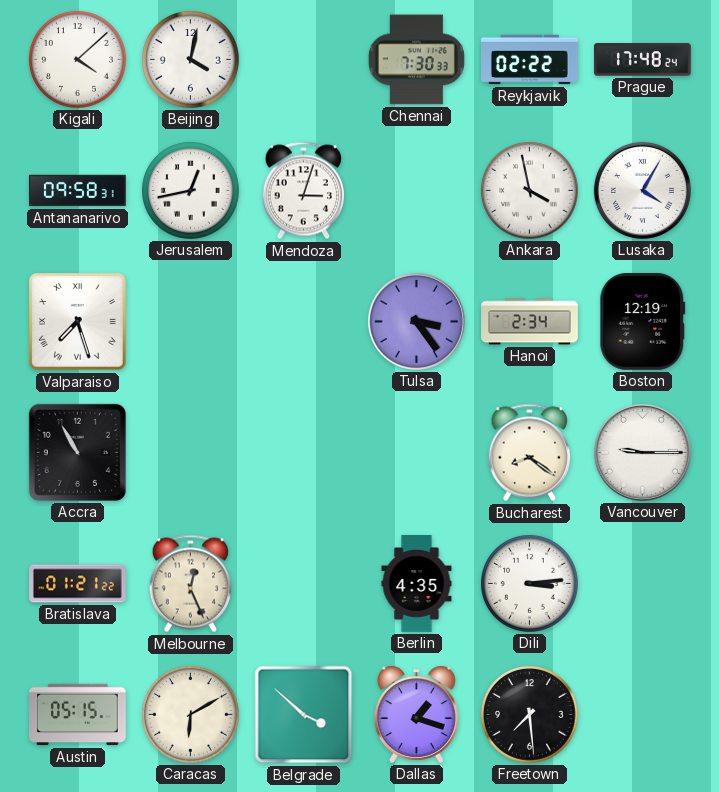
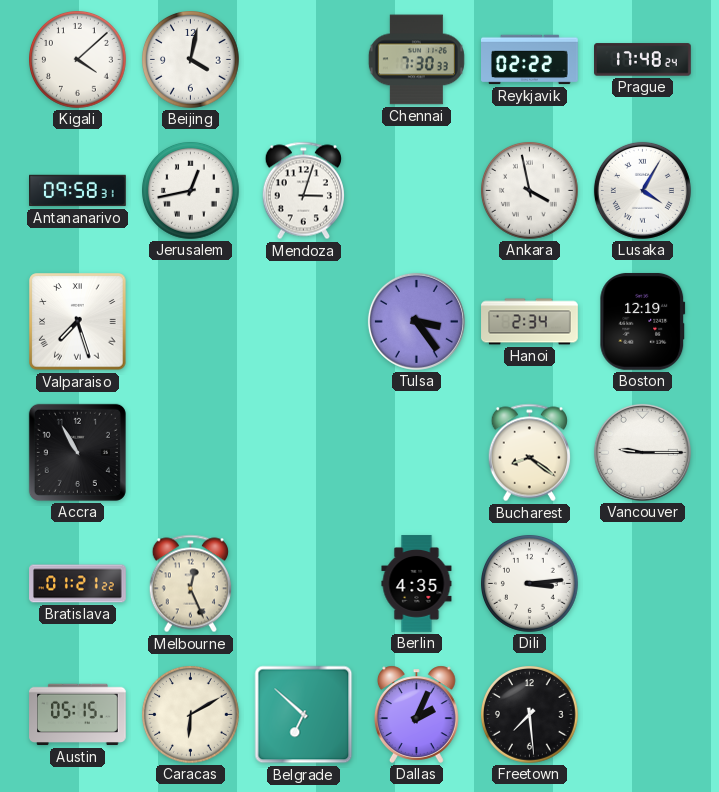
Belgrade: 3:52 -> 6:52 (304, 715)
Dallas: 1:18 -> 2:04 (416, 714)
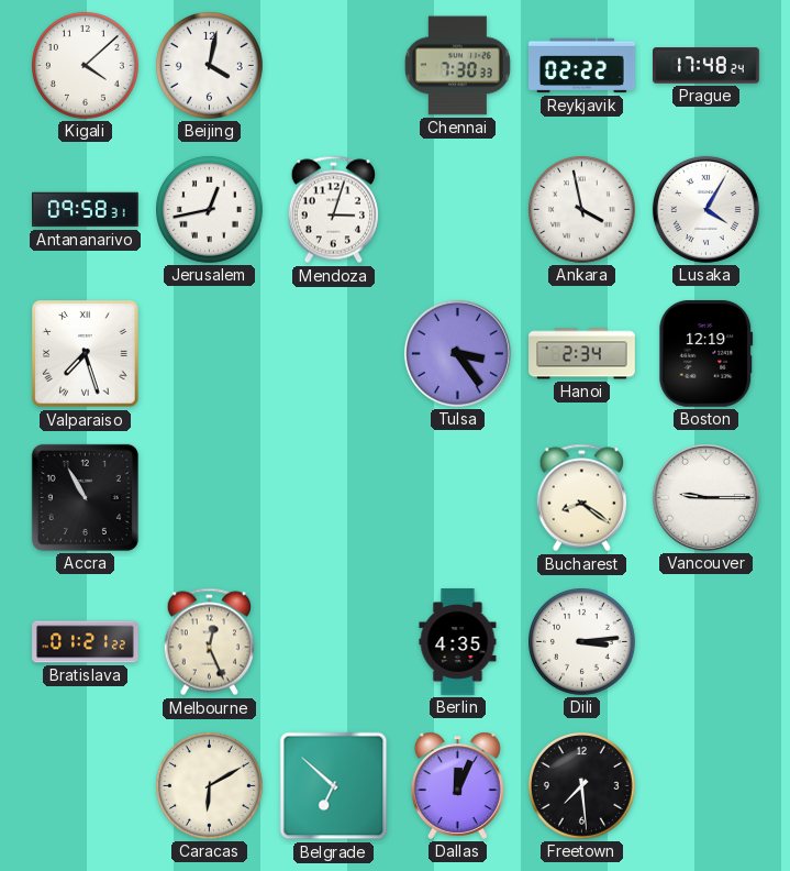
Austin: 05:15 -> none (78, 715)
Dallas: 2:04 -> 12:04 (457, 785)
